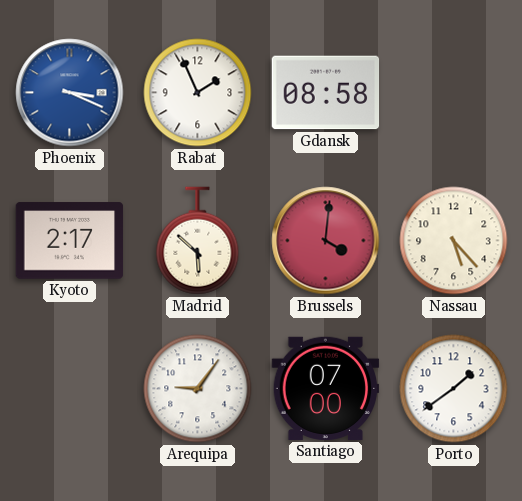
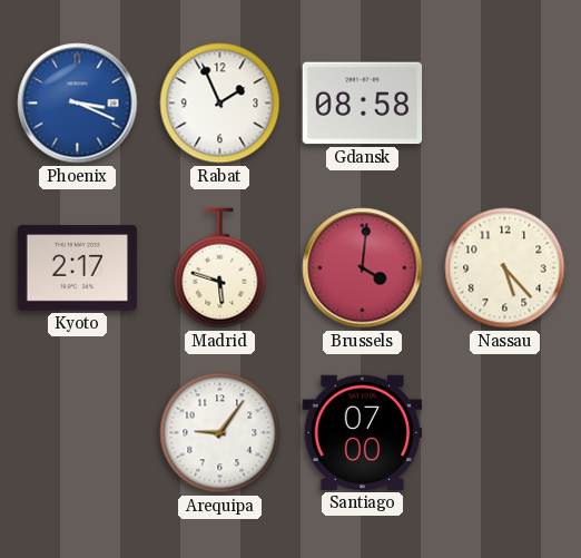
Madrid: 5:52 -> 5:48 (220, 268)
Porto: 1:39 -> none (454, 389)
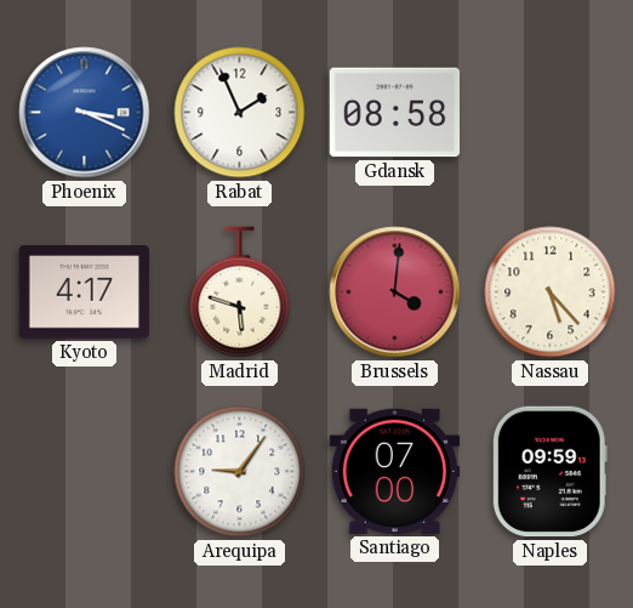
Kyoto: 2:17 -> 4:17 (85, 292)
Naples: none -> 09:59 (549, 472)
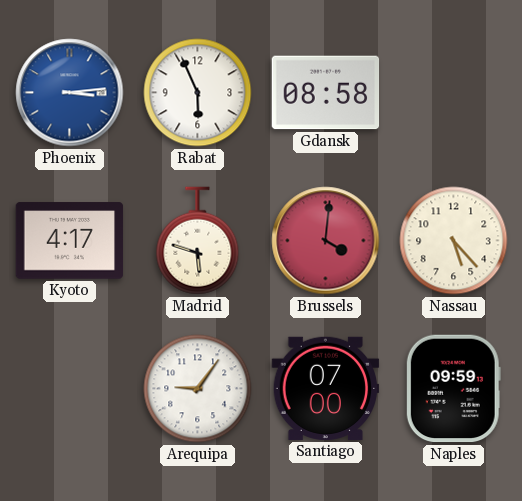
Phoenix: 3:19 -> 3:14 (70, 93)
Rabat: 1:56 -> 5:56 (198, 93)
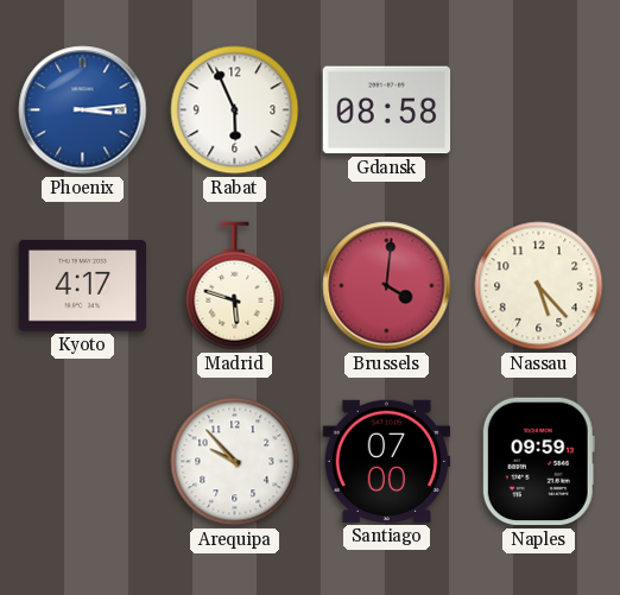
Arequipa: 9:06 -> 9:53 (235, 462)
